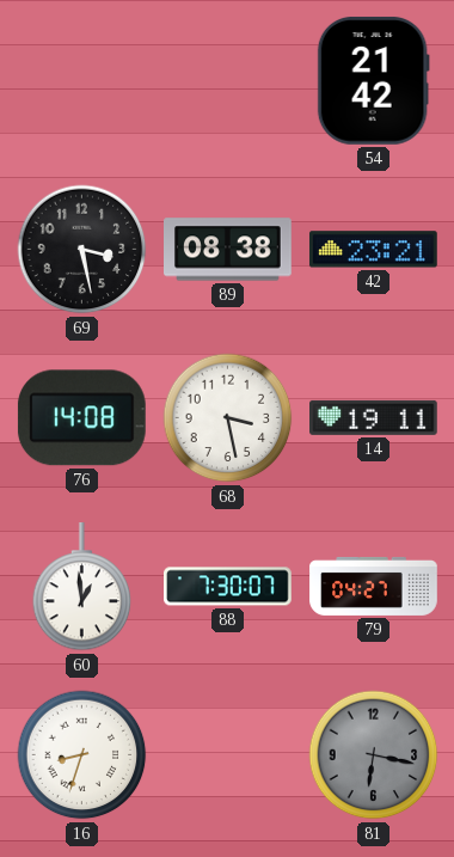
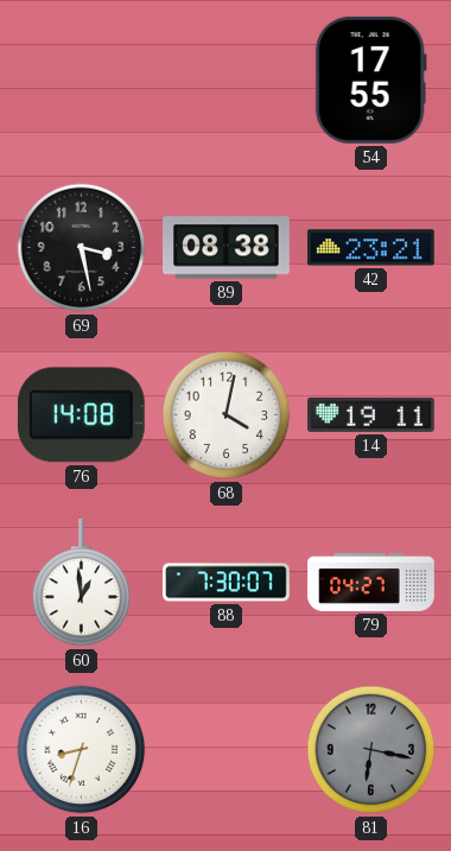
54: 21:42 -> 17:55 (370, 80)
68: 3:28 -> 4:02 (227, 415)
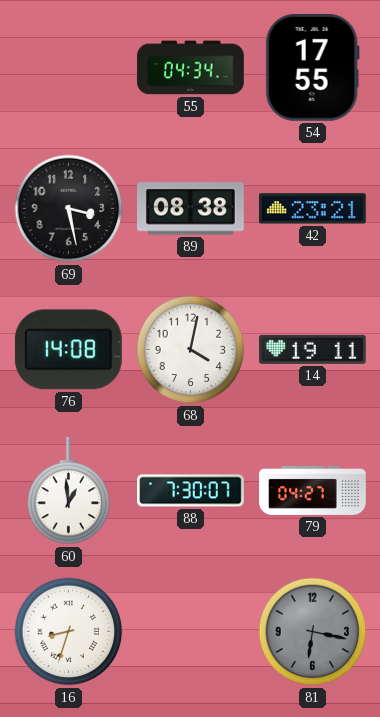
55: none -> 04:34 (191, 68)
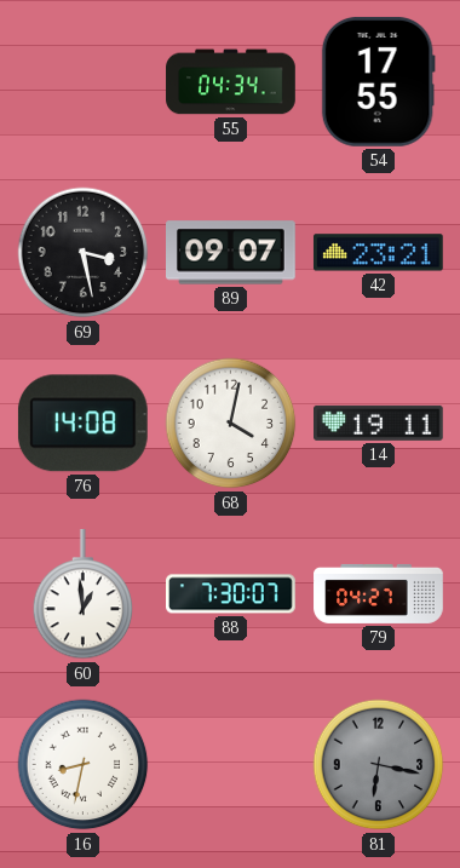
89: 08:38 -> 09:07 (231, 253)
16: 8:33 -> 8:32 (84, 765)
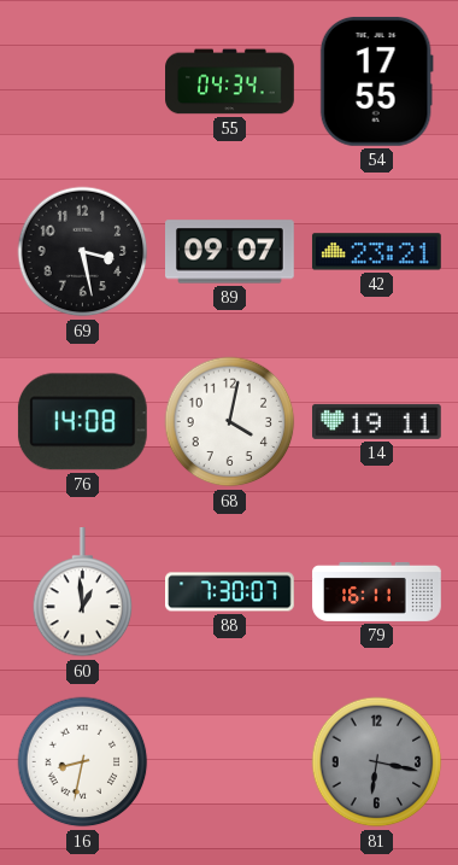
79: 04:27 -> 16:11 (377, 591)
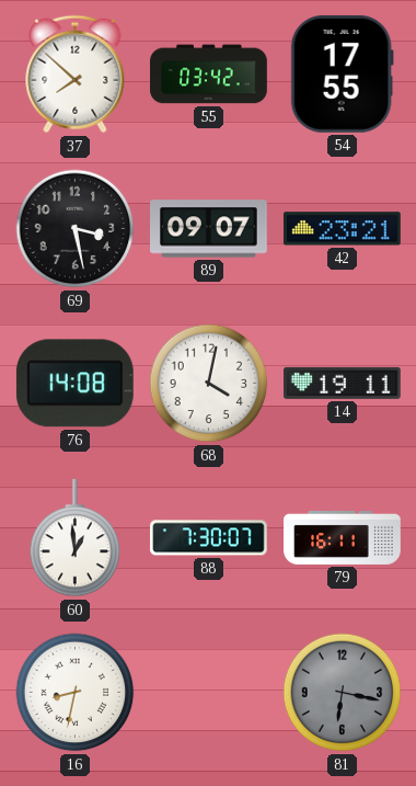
37: none -> 7:52 (76, 75)
55: 04:34 -> 03:42 (209, 75)
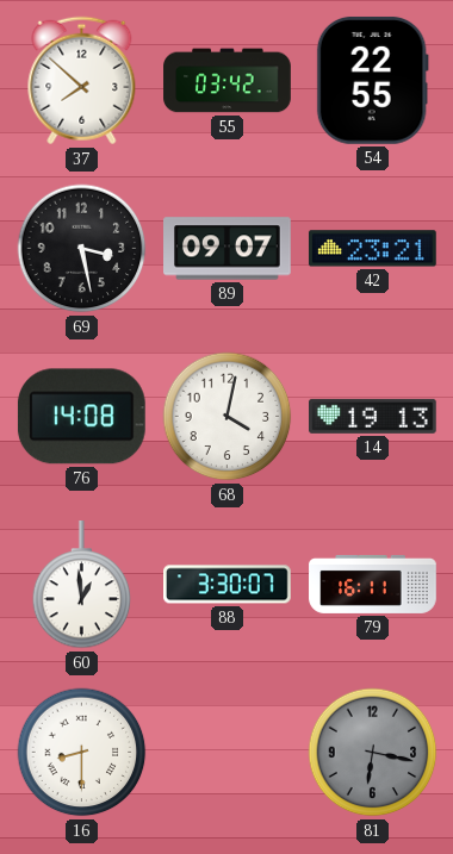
54: 17:55 -> 22:55 (372, 80)
14: 19:11 -> 19:13 (373, 416)
88: 7:30 -> 3:30 (228, 585)
16: 8:32 -> 8:30 (82, 753)
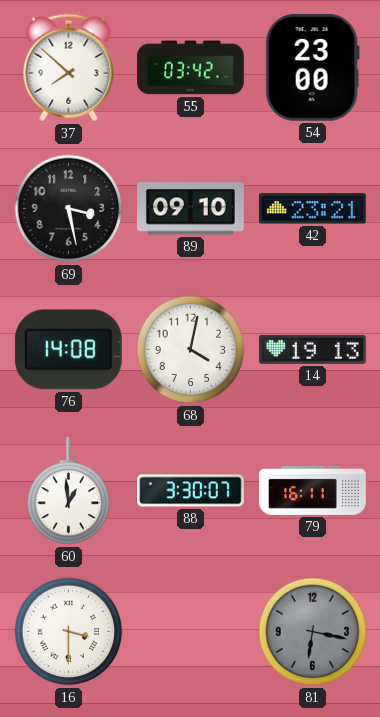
54: 22:55 -> 23:00 (312, 67)
89: 09:07 -> 09:10 (191, 209)
16: 8:30 -> 3:30 (69, 632)
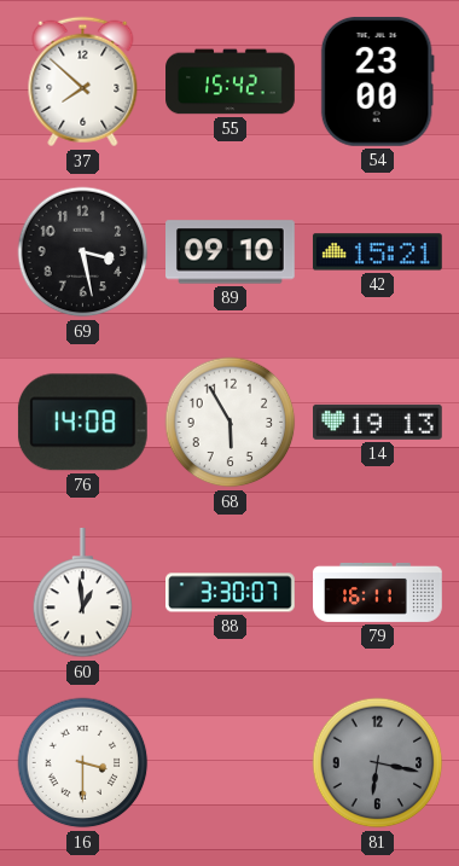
55: 03:42 -> 15:42 (231, 82)
42: 23:21 -> 15:21 (378, 252)
68: 4:02 -> 5:55 (231, 423)
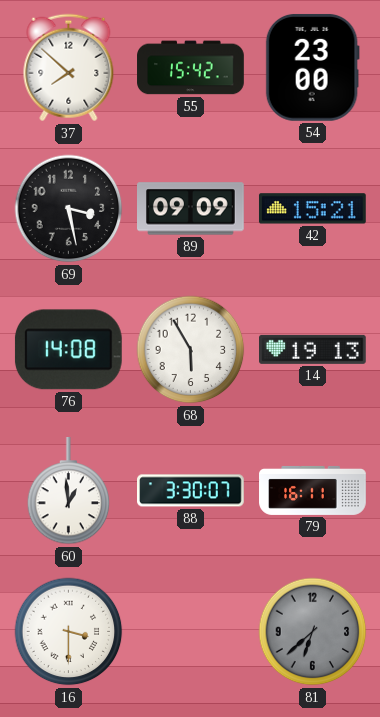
89: 09:10 -> 09:09 (191, 209)
81: 6:17 -> 6:38 (313, 632)
